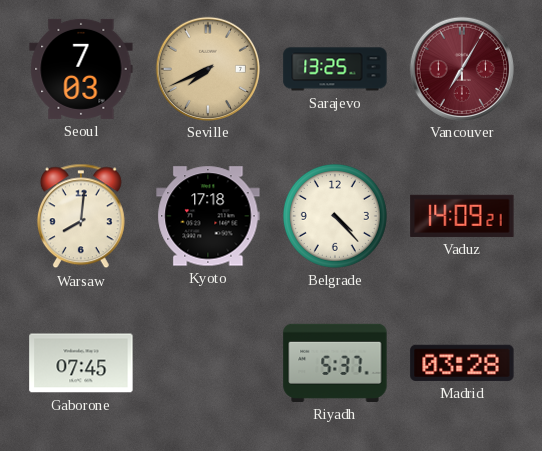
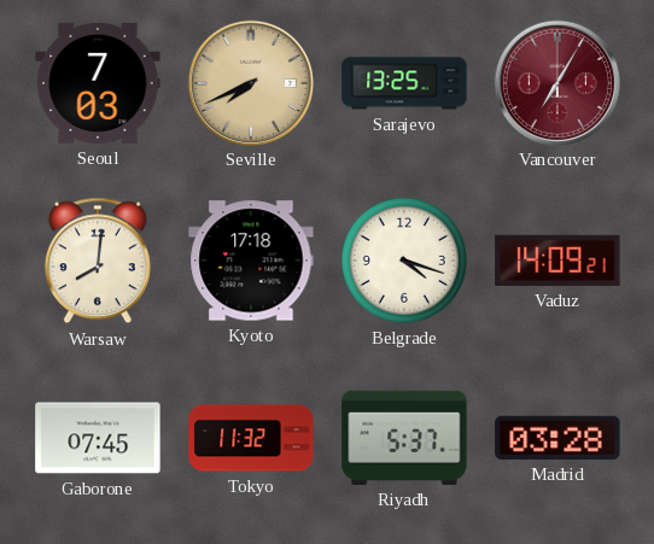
Belgrade: 4:23 -> 4:18 (404, 261)
Tokyo: none -> 11:32 (251, 438)
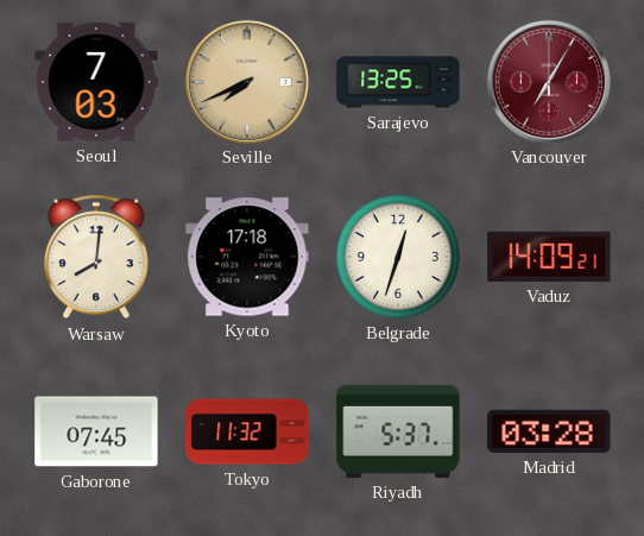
Belgrade: 4:18 -> 12:33 (398, 257)
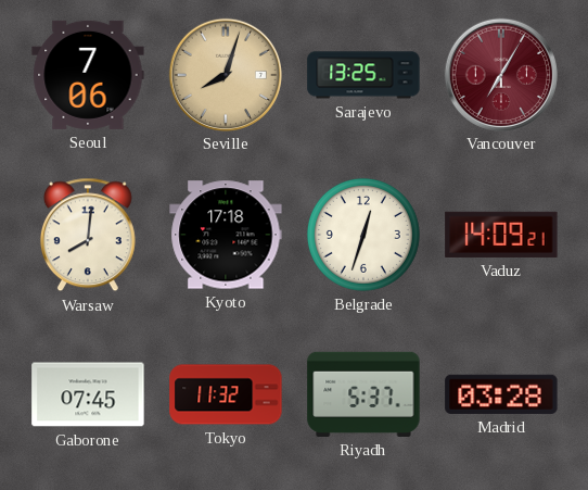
Seoul: 7:03 -> 7:06 (88, 75)
Seville: 7:41 -> 8:03 (225, 74)
